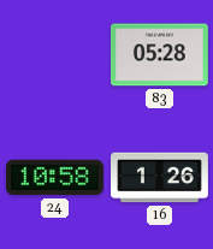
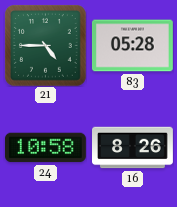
21: none -> 4:45 (46, 46)
16: 1:26 -> 8:26 (133, 148)
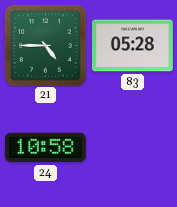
16: 8:26 -> none (133, 148)
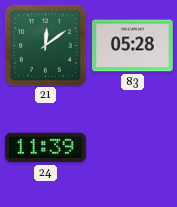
21: 4:45 -> 12:09 (46, 46)
24: 10:58 -> 11:39 (45, 148)
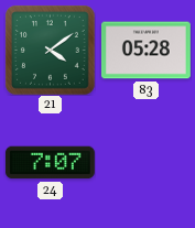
21: 12:09 -> 4:09 (51, 51)
24: 11:39 -> 7:07 (50, 163)
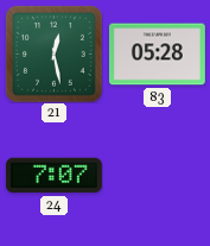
21: 4:09 -> 12:28 (55, 55)
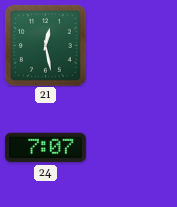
83: 05:28 -> none (157, 55)
